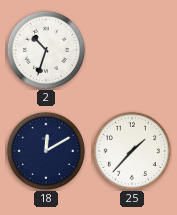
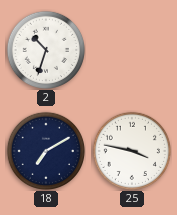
18: 12:10 -> 7:10 (45, 150)
25: 1:37 -> 3:47 (131, 150)
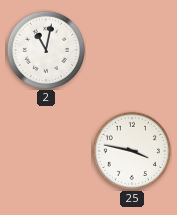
2: 10:33 -> 11:02 (45, 49)
18: 7:10 -> none (45, 150)
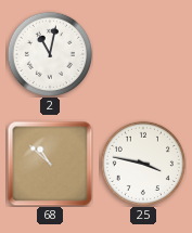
68: none -> 10:52 (50, 164)
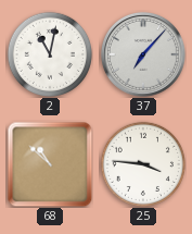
37: none -> 7:07 (143, 54)
25: 3:47 -> 3:46 (142, 163)
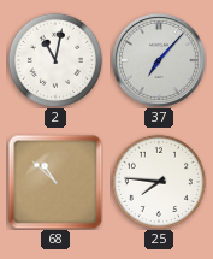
25: 3:46 -> 7:46 (158, 181)
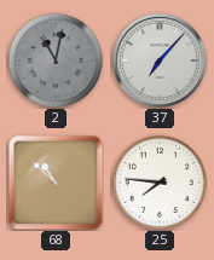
2 dial: white -> grey (54, 59)
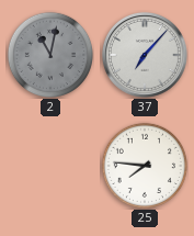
68: 10:52 -> none (56, 183)
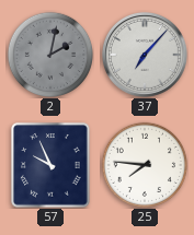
2: 11:02 -> 2:02 (49, 54)
57: none -> 9:56 (50, 165)
